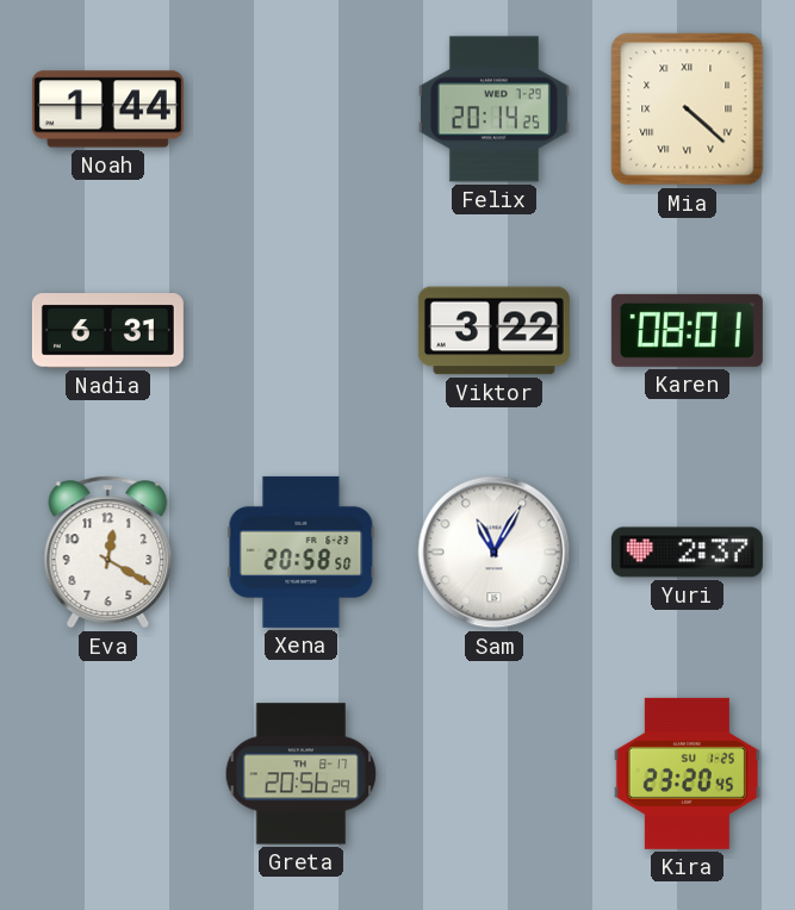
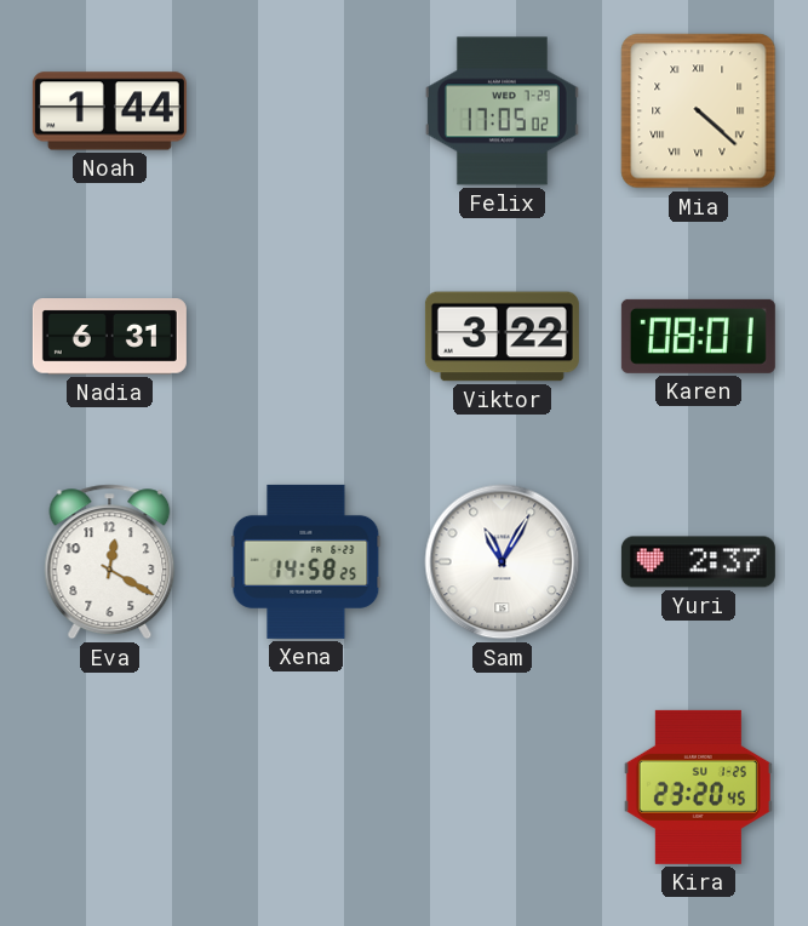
Felix: 20:14 -> 17:05 (502, 112)
Xena: 20:58 -> 14:58 (306, 561)
Greta: 20:56 -> none (302, 774)
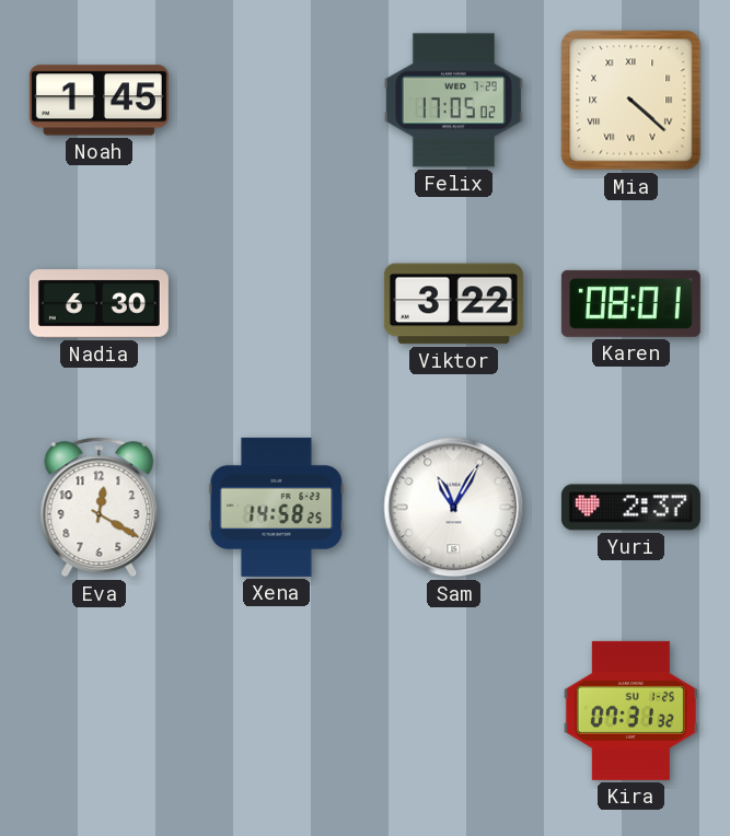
Noah: 1:44 -> 1:45 (99, 101)
Nadia: 6:31 -> 6:30 (99, 304)
Kira: 23:20 -> 07:31 (630, 710)
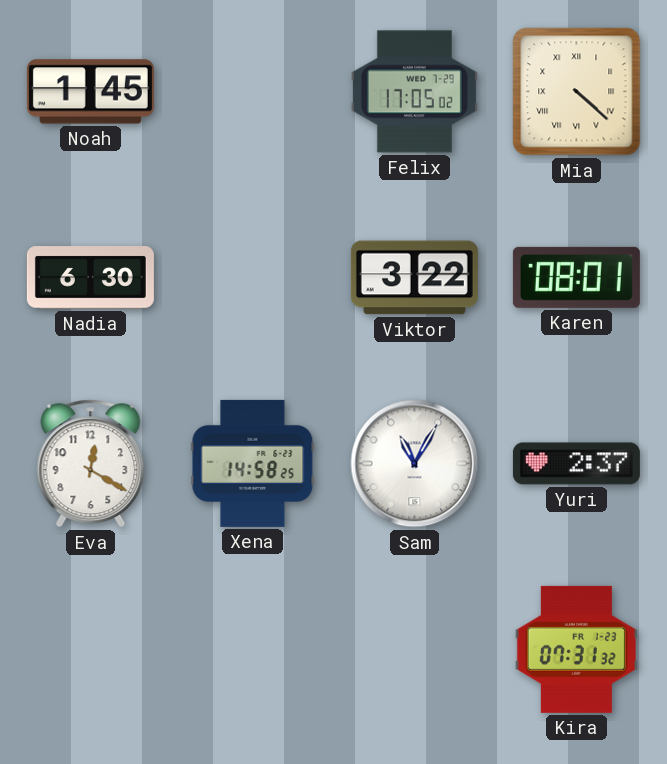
Kira date: SU 1-25 -> FR 1-23 (576, 649)
